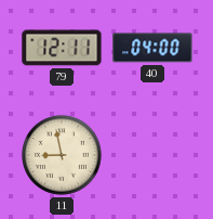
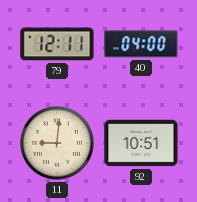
11: 8:58 -> 9:01 (58, 144)
92: none -> 10:51 (141, 143)
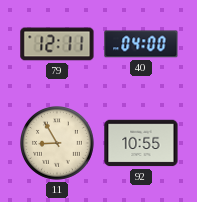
11: 9:01 -> 8:55 (58, 144)
92: 10:51 -> 10:55 (141, 143)
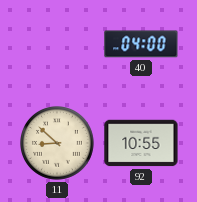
79: 12:11 -> none (57, 44)
11: 8:55 -> 8:52 (58, 144)
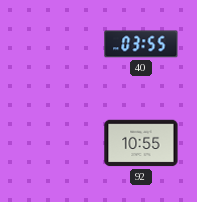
40: 04:00 -> 03:55 (141, 44)
11: 8:52 -> none (58, 144)
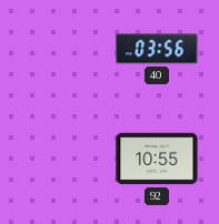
40: 03:55 -> 03:56 (157, 49)
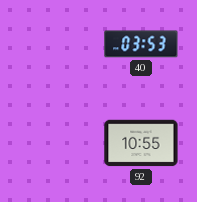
40: 03:56 -> 03:53 (141, 44)
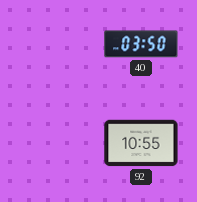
40: 03:53 -> 03:50 (141, 44)
